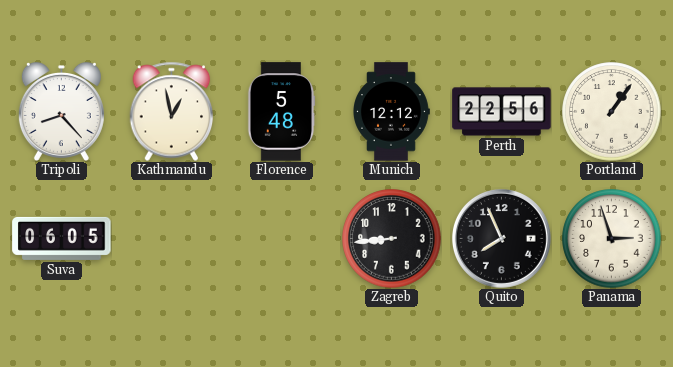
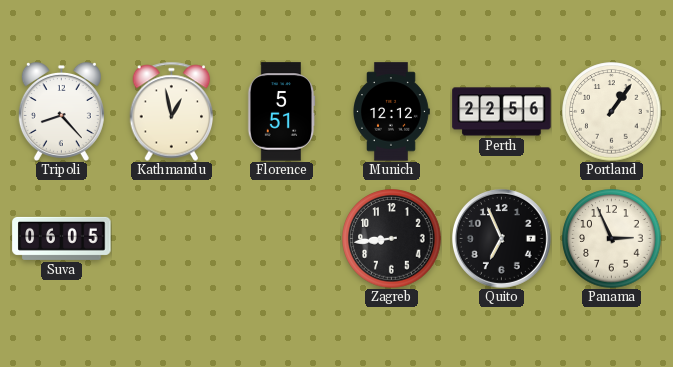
Florence: 5:48 -> 5:51 (281, 112)
Quito: 7:56 -> 6:56 (501, 238)
Panama: 2:57 -> 2:56 (612, 239)
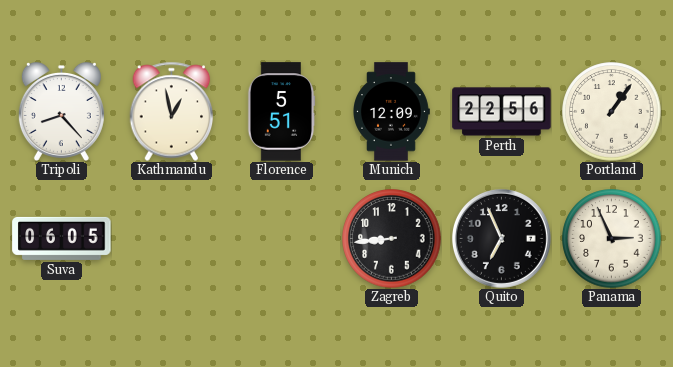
Munich: 12:12 -> 12:09 (392, 112)
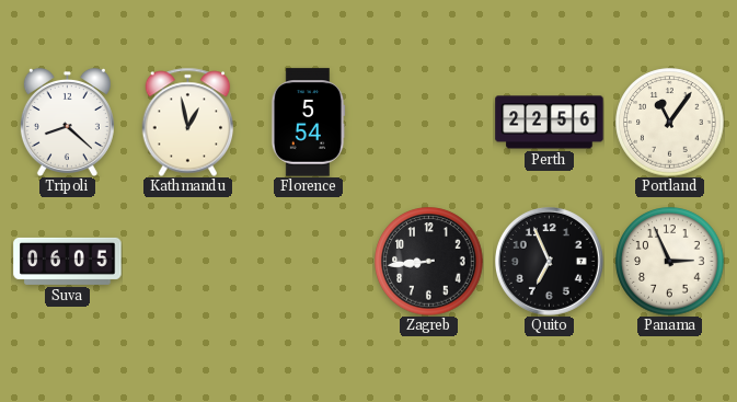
Tripoli: 8:23 -> 8:22 (67, 122)
Florence: 5:51 -> 5:54 (308, 123)
Munich: 12:09 -> none (392, 112)
Portland: 1:06 -> 11:06 (670, 123)
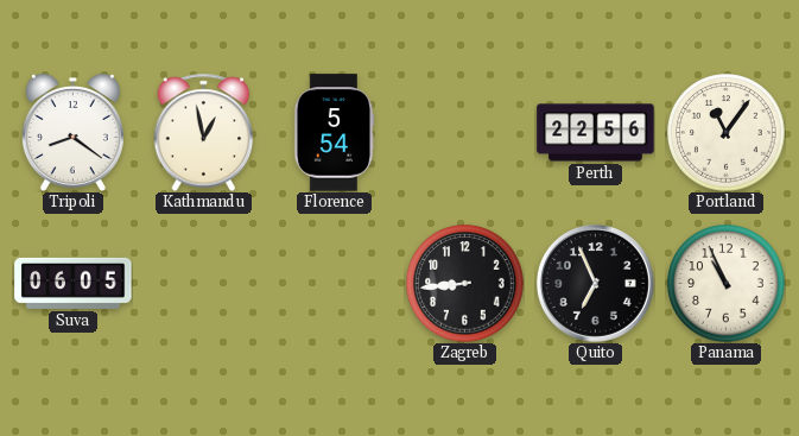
Tripoli: 8:22 -> 8:21 (72, 132)
Panama: 2:56 -> 10:56 (727, 284)
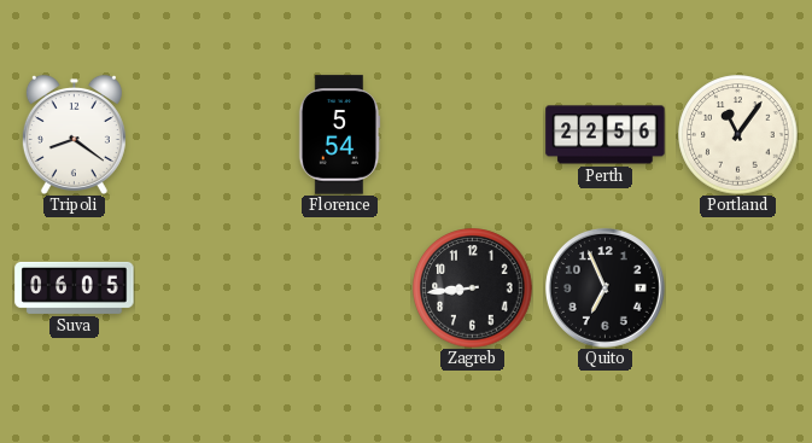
Kathmandu: 12:58 -> none (204, 132)
Panama: 10:56 -> none (727, 284)
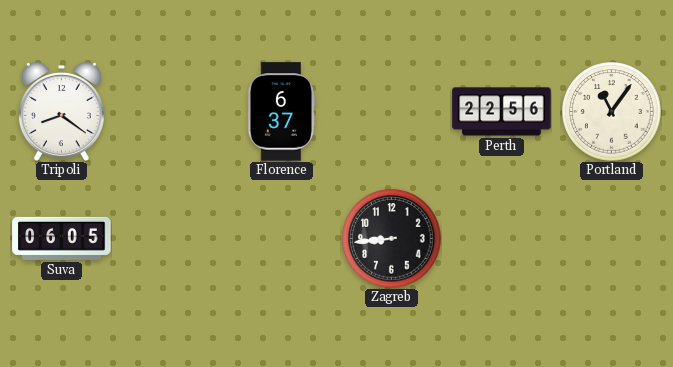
Florence: 5:54 -> 6:37 (281, 112)
Quito: 6:56 -> none (604, 287)
